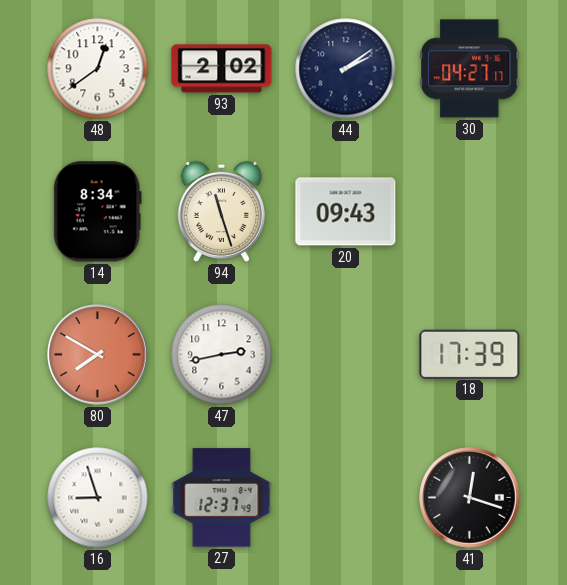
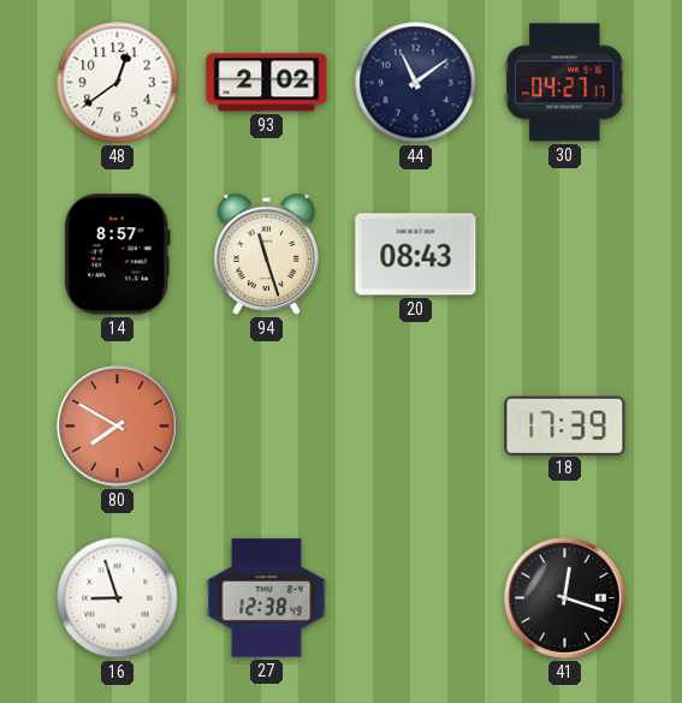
44: 2:09 -> 11:09 (416, 83)
14: 8:34 -> 8:57 (117, 255)
20: 09:43 -> 08:43 (416, 255)
47: 2:43 -> none (222, 355)
27: 12:37 -> 12:38 (267, 598)
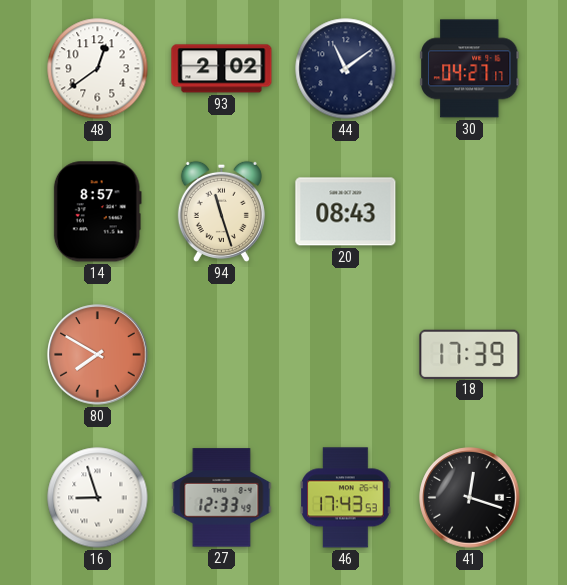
27: 12:38 -> 12:33 (222, 498)
46: none -> 17:43 (346, 498)
